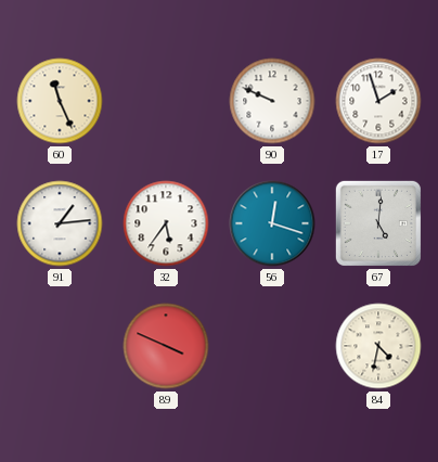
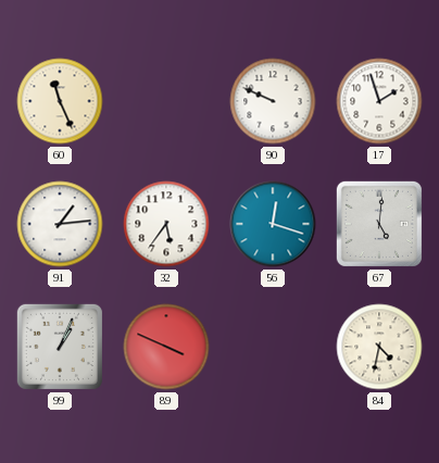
99: none -> 1:04 (60, 347)
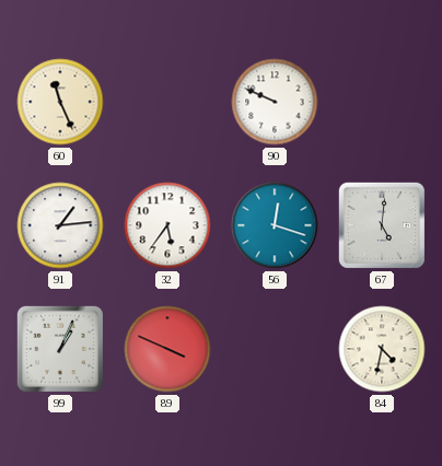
17: 1:57 -> none (379, 101)
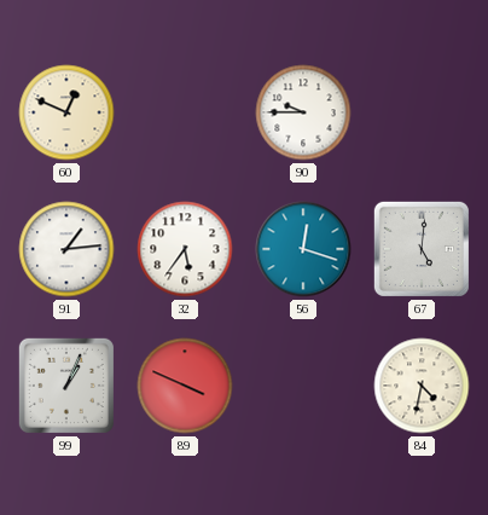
60: 11:26 -> 12:49 (66, 112)
90: 9:49 -> 9:45 (303, 112)
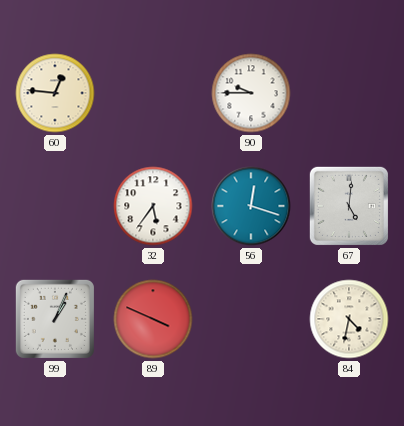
60: 12:49 -> 12:46 (55, 93)
91: 1:14 -> none (66, 249)
